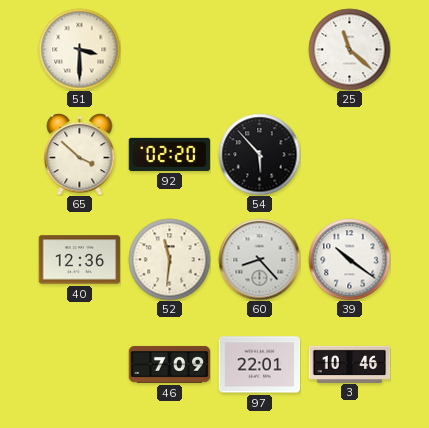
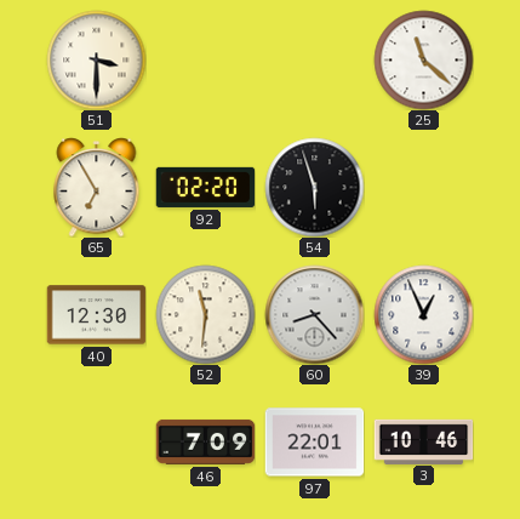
65: 3:52 -> 6:55 (97, 188)
54: 5:53 -> 5:57 (314, 187)
40: 12:36 -> 12:30 (96, 315)
39: 10:21 -> 12:56 (423, 314)
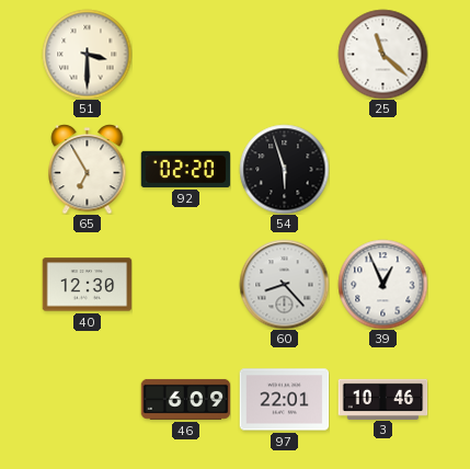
52: 11:31 -> none (205, 314)
46: 7:09 -> 6:09 (185, 399)
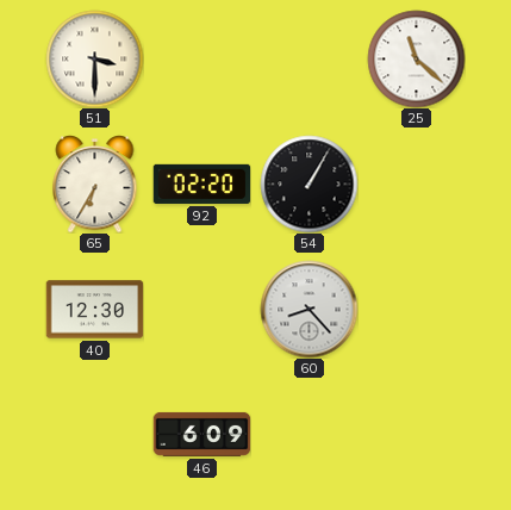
65: 6:55 -> 6:35 (95, 185)
54: 5:57 -> 1:05 (309, 184)
39: 12:56 -> none (382, 284)
97: 22:01 -> none (284, 400)
3: 10:46 -> none (382, 399)
